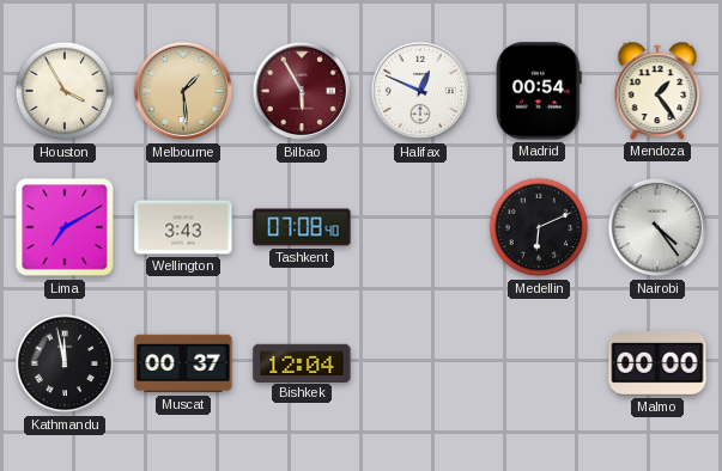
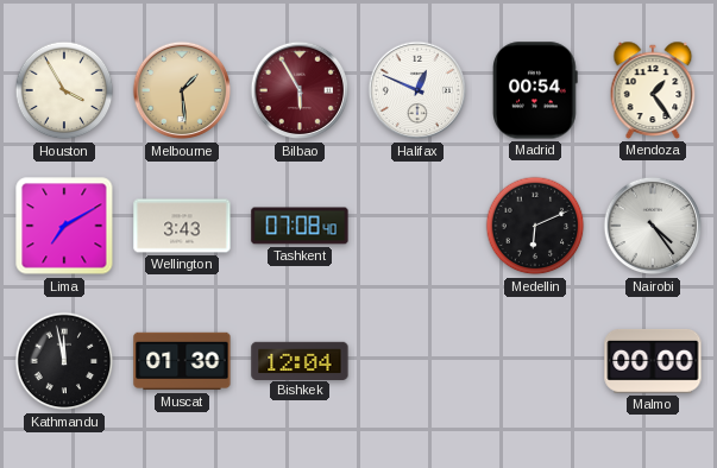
Muscat: 00:37 -> 01:30 (182, 361)
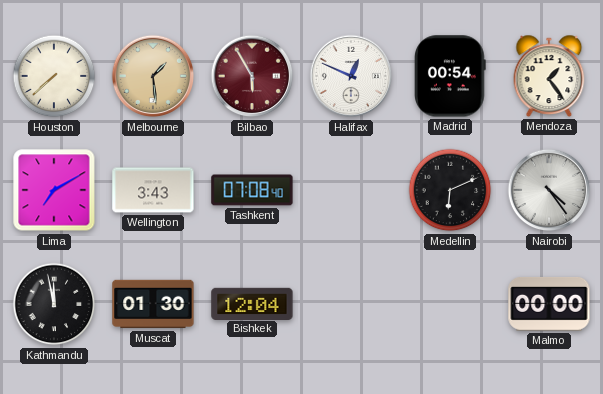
Houston: 3:55 -> 7:38 (54, 76)
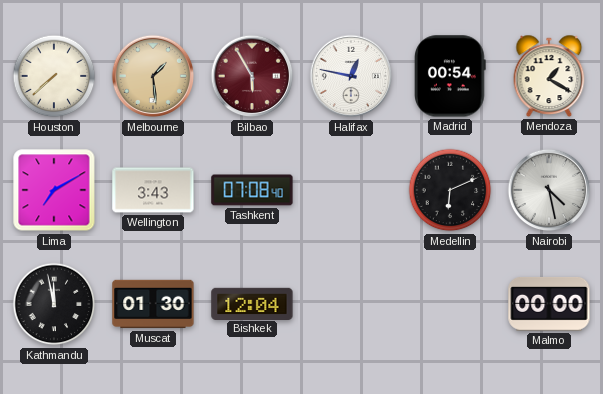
Halifax: 12:49 -> 12:47 (351, 76)
Mendoza: 1:24 -> 1:20 (549, 76)
Nairobi: 4:24 -> 4:28 (549, 190)
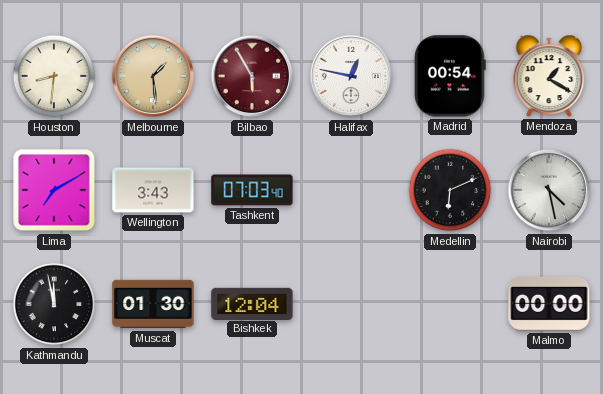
Houston: 7:38 -> 8:31 (54, 76)
Tashkent: 07:08 -> 07:03 (252, 190)
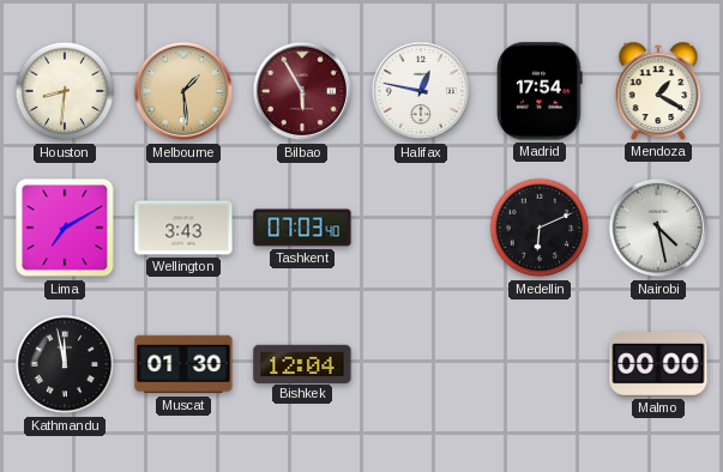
Madrid: 00:54 -> 17:54 (541, 91)
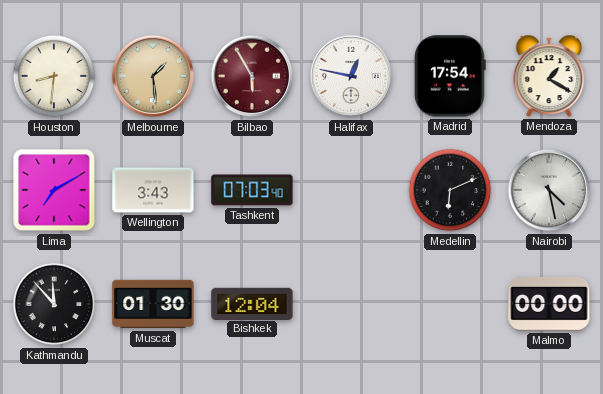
Kathmandu: 11:58 -> 11:53 (54, 304)
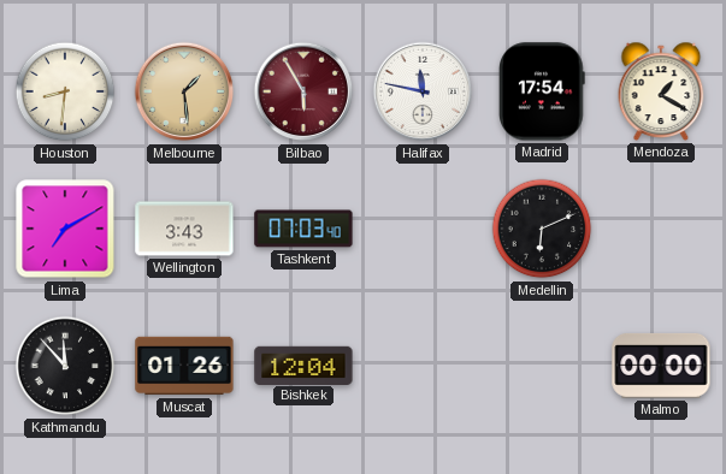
Halifax: 12:47 -> 11:47 (423, 91)
Nairobi: 4:28 -> none (549, 190)
Muscat: 01:30 -> 01:26 (184, 366)
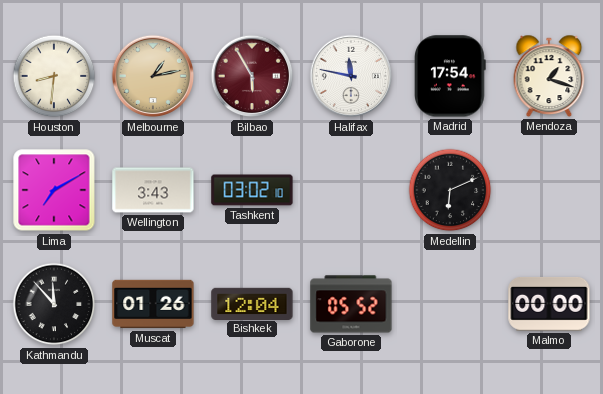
Melbourne: 1:29 -> 1:13 (153, 76)
Mendoza: 1:20 -> 1:18 (549, 76)
Tashkent: 07:03 -> 03:02 (252, 190)
Gaborone: none -> 05:52 (351, 304)
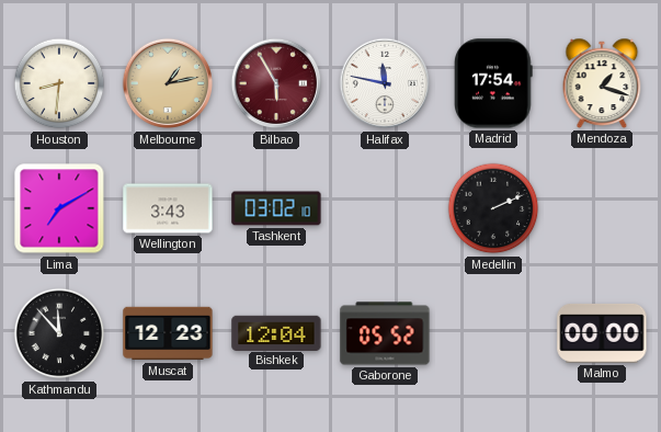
Medellin: 6:11 -> 2:11 (493, 208)
Muscat: 01:26 -> 12:23 (168, 333)
